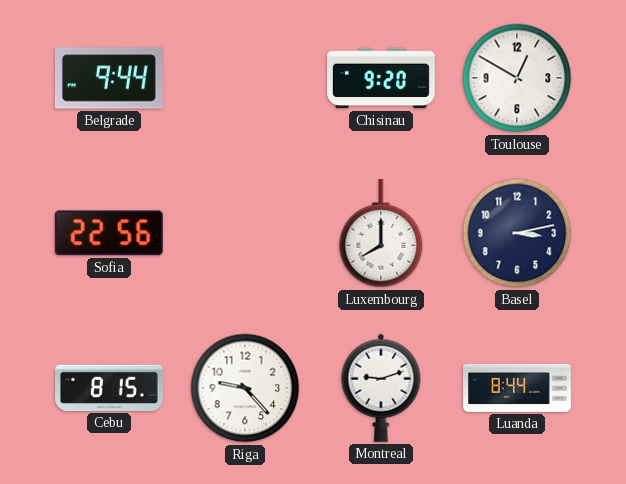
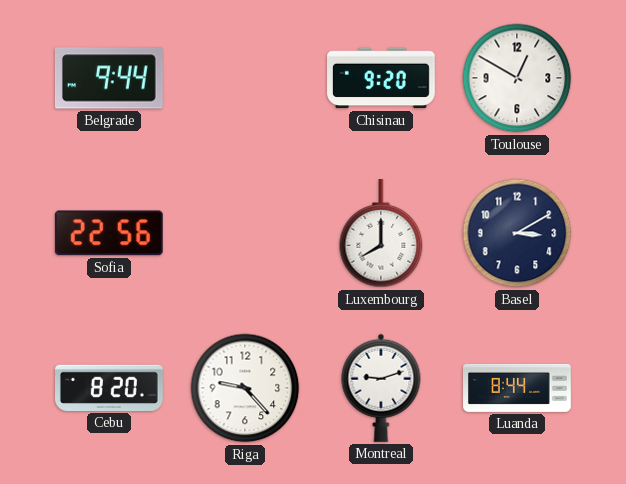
Basel: 3:13 -> 3:10 (517, 233)
Cebu: 8:15 -> 8:20 (110, 388)
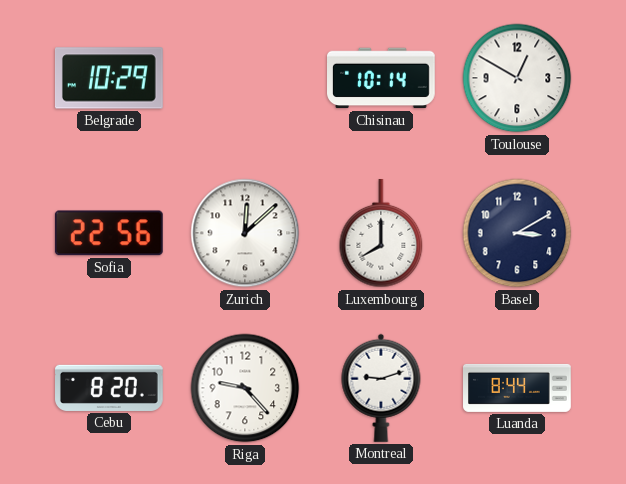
Belgrade: 9:44 -> 10:29 (109, 78)
Chisinau: 9:20 -> 10:14 (382, 78)
Zurich: none -> 12:08 (245, 233)
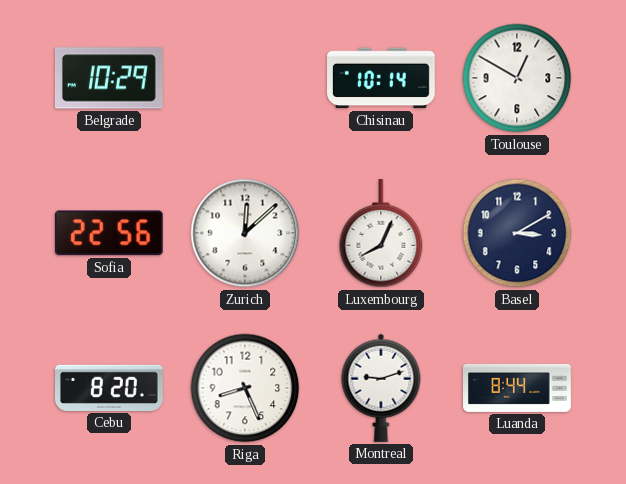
Luxembourg: 8:00 -> 8:04 (381, 234)
Riga: 9:23 -> 8:26 (245, 388)
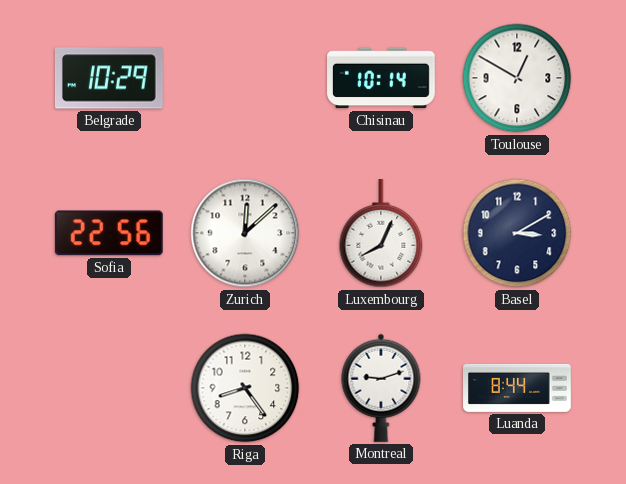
Cebu: 8:20 -> none (110, 388)
Riga: 8:26 -> 8:24 (245, 388)
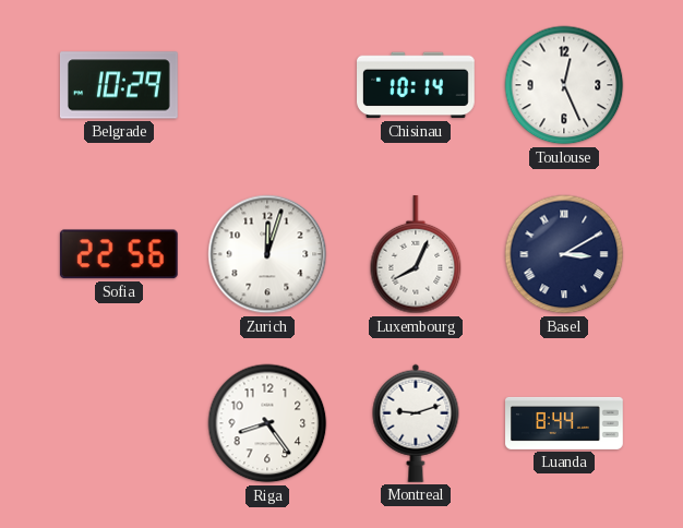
Toulouse: 12:50 -> 12:26 (564, 85)
Zurich: 12:08 -> 12:03 (267, 254)
Basel numerals: Arabic -> Roman (564, 254)
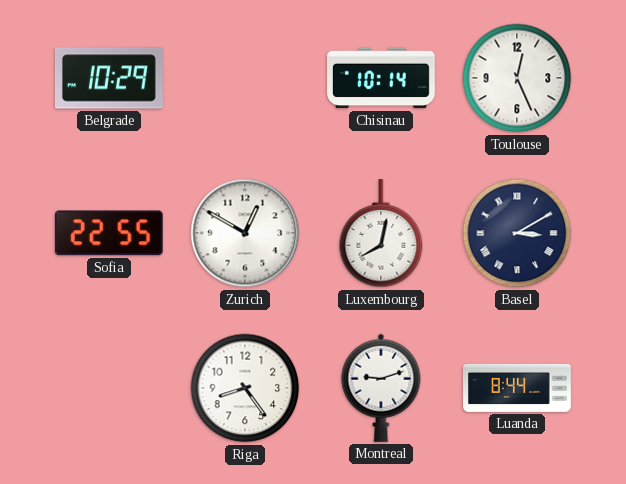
Sofia: 22:56 -> 22:55 (109, 233)
Zurich: 12:03 -> 12:50 (245, 233)
Luxembourg: 8:04 -> 8:02 (381, 234)
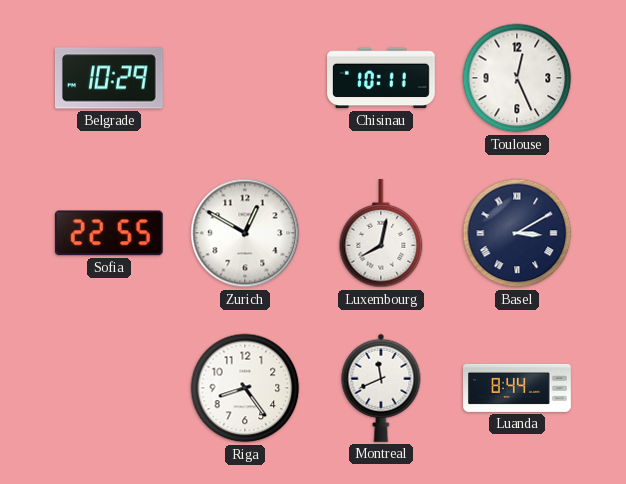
Chisinau: 10:14 -> 10:11 (382, 78)
Montreal: 9:12 -> 11:41 (381, 388)
